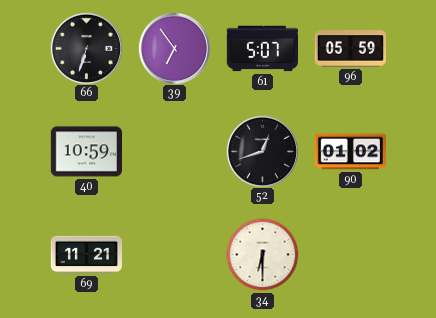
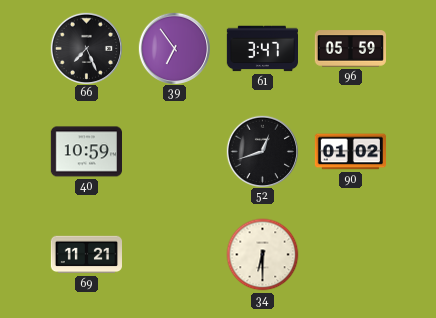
66: 6:33 -> 7:26 (86, 48)
61: 5:07 -> 3:47 (262, 49)
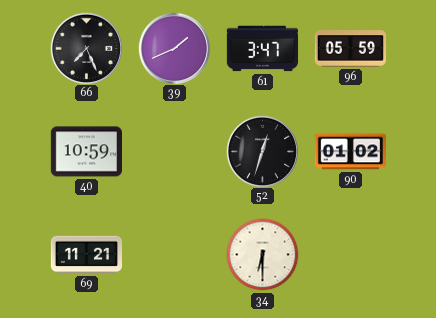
39: 6:54 -> 1:41 (174, 48)
52: 12:42 -> 12:33 (262, 151)
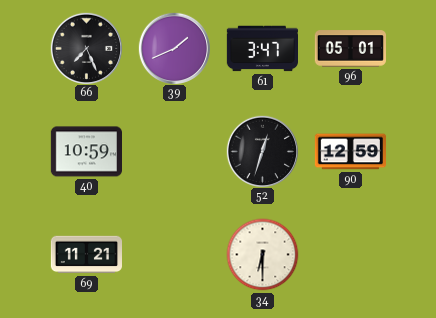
96: 05:59 -> 05:01 (350, 49)
90: 01:02 -> 12:59 (350, 152)
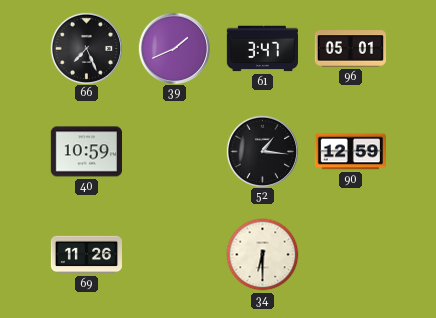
52: 12:33 -> 1:16 (262, 151)
69: 11:21 -> 11:26 (86, 255)
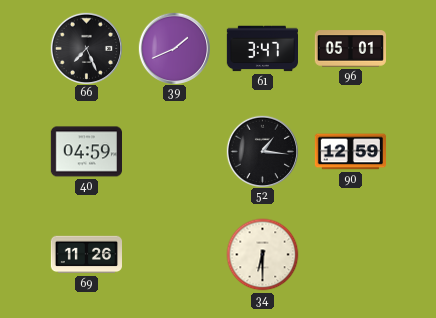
40: 10:59 -> 04:59 (86, 152)
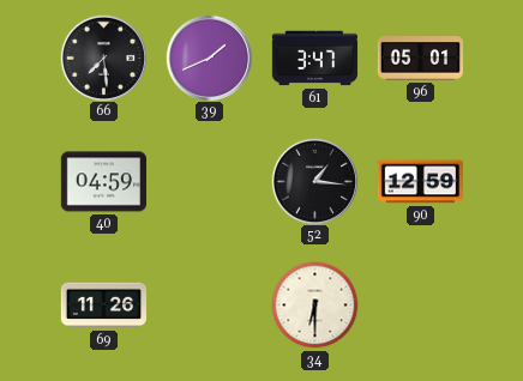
66: 7:26 -> 7:29 (103, 58)
